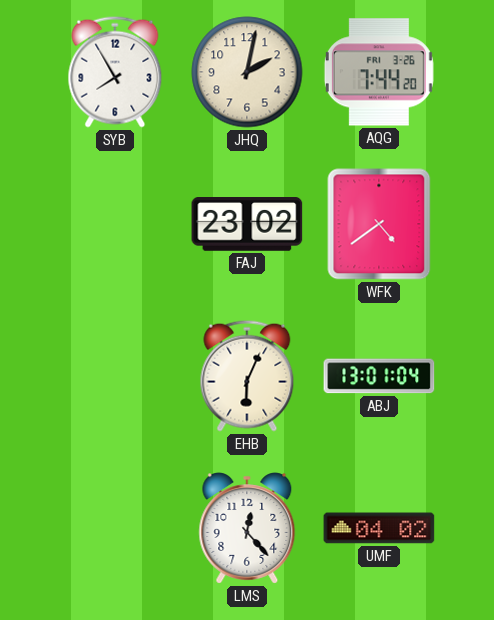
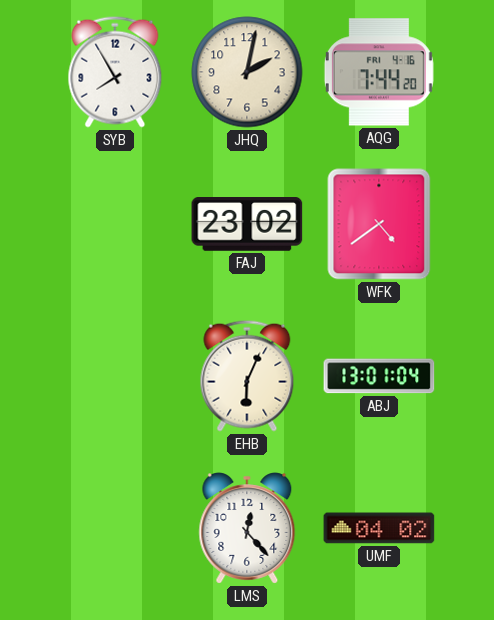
AQG date: FRI 3-26 -> FRI 4-16 (379, 72)
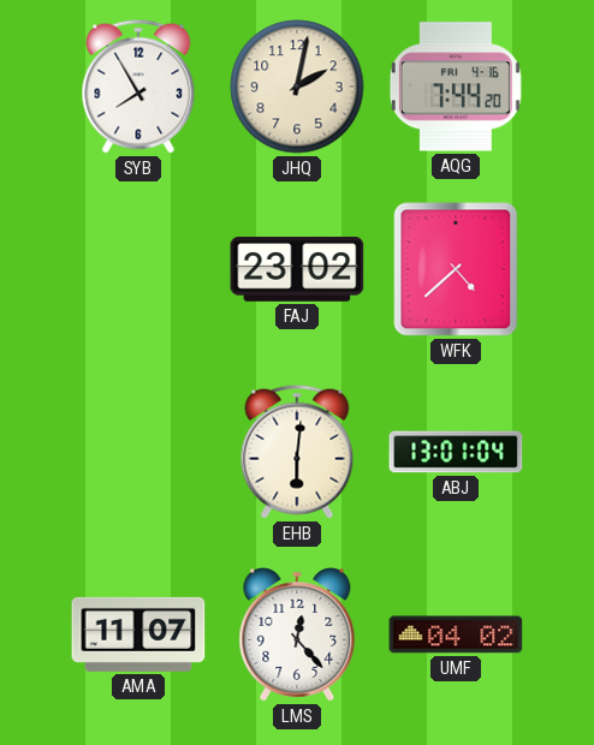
WFK: 4:39 -> 4:38 (456, 269)
EHB: 6:04 -> 6:01 (297, 452)
AMA: none -> 11:07 (138, 634)
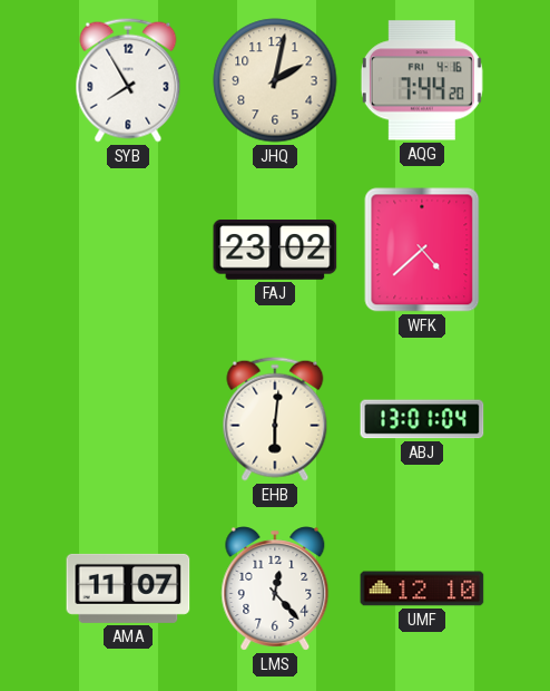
UMF: 04:02 -> 12:10 (422, 588)
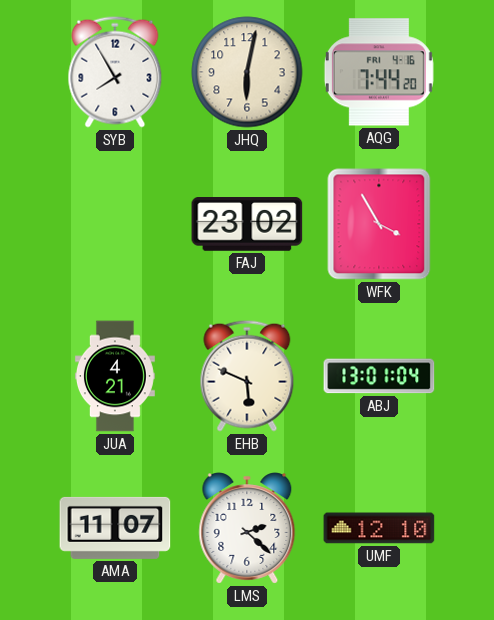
JHQ: 2:02 -> 6:02 (247, 72)
WFK: 4:38 -> 3:55 (379, 224)
JUA: none -> 4:21 (115, 376)
EHB: 6:01 -> 5:49 (247, 376)
LMS: 12:23 -> 2:22 (247, 528)
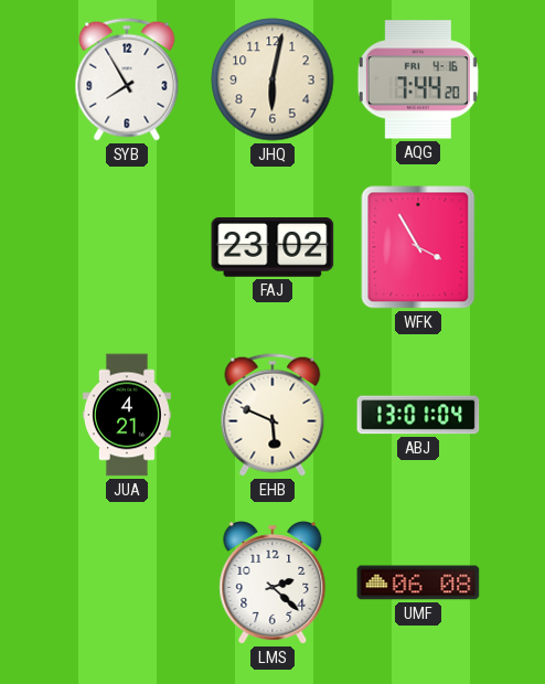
AMA: 11:07 -> none (115, 528)
UMF: 12:10 -> 06:08 (418, 583)
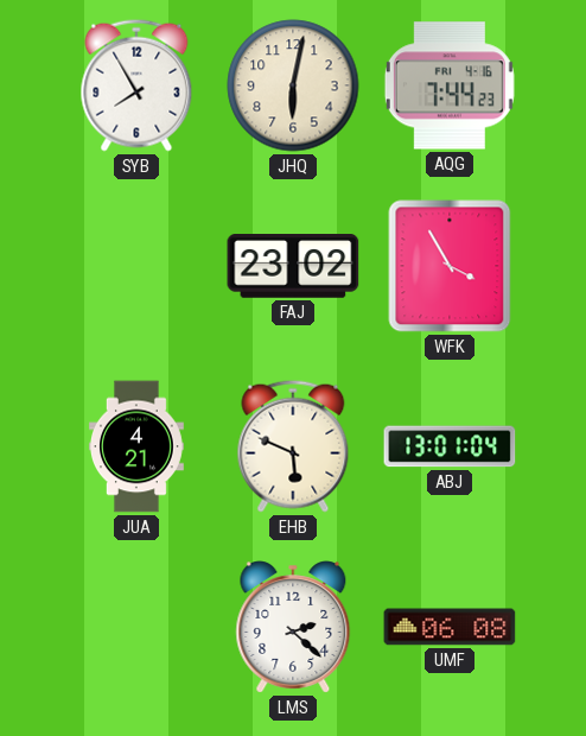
AQG: 7:44:20 -> 7:44:23 (450, 85)
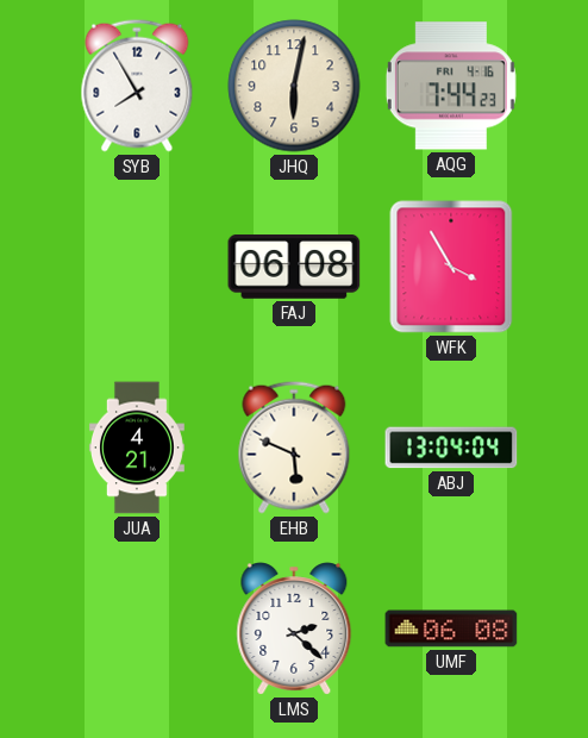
FAJ: 23:02 -> 06:08 (294, 268)
ABJ: 13:01 -> 13:04 (451, 448)
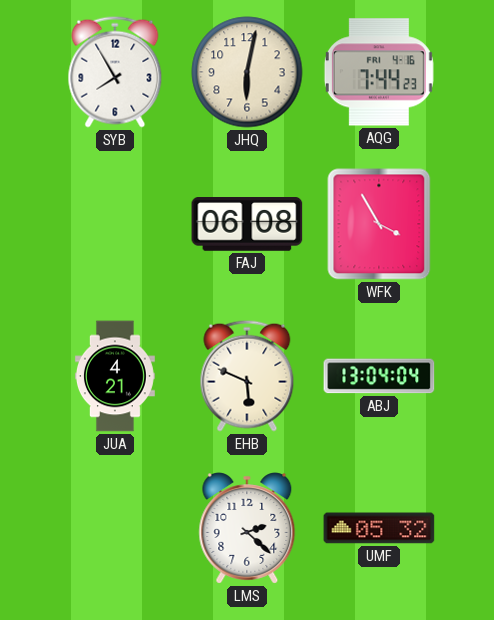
UMF: 06:08 -> 05:32 (379, 528)
